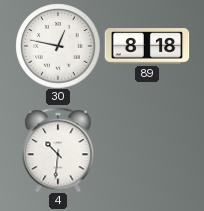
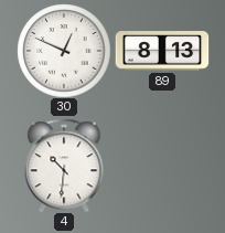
30: 12:47 -> 12:49 (64, 51)
89: 8:18 -> 8:13 (162, 51)
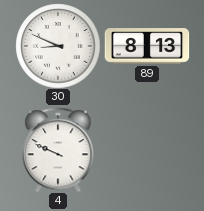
30: 12:49 -> 8:49 (58, 46)
4: 10:31 -> 9:49 (58, 150)
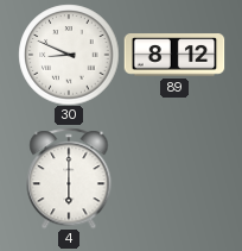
89: 8:13 -> 8:12 (174, 55)
4: 9:49 -> 6:00 (69, 178)
